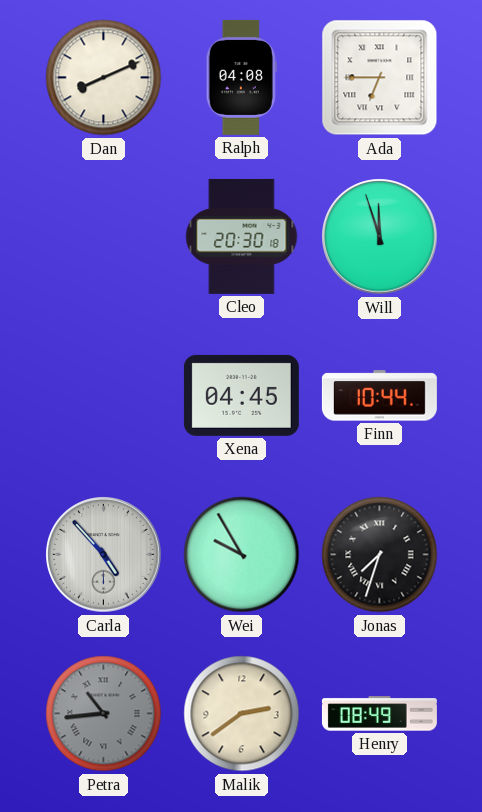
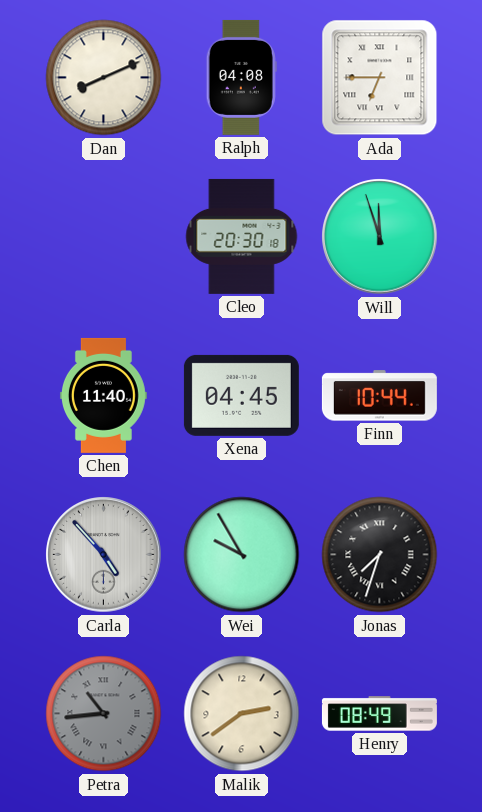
Chen: none -> 11:40 (103, 395)
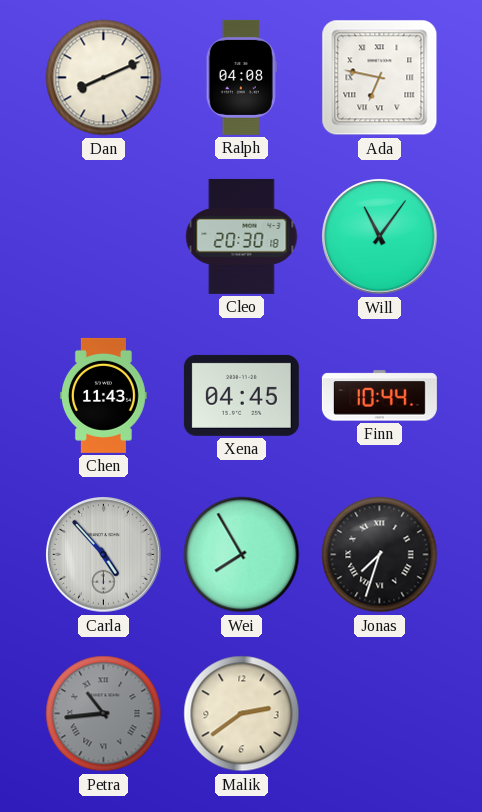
Ada: 6:45 -> 6:47 (380, 78)
Will: 11:57 -> 11:06 (380, 237)
Chen: 11:40 -> 11:43 (103, 395)
Wei: 9:55 -> 7:55 (242, 555)
Henry: 08:49 -> none (379, 714)
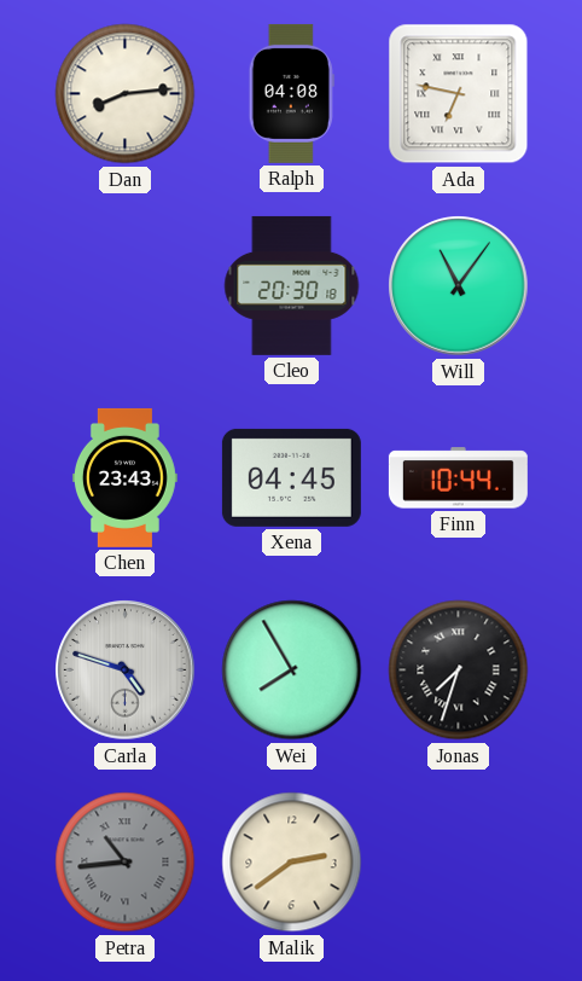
Dan: 8:11 -> 8:14 (126, 94)
Chen: 11:43 -> 23:43 (124, 477)
Carla: 4:53 -> 4:48 (126, 671)
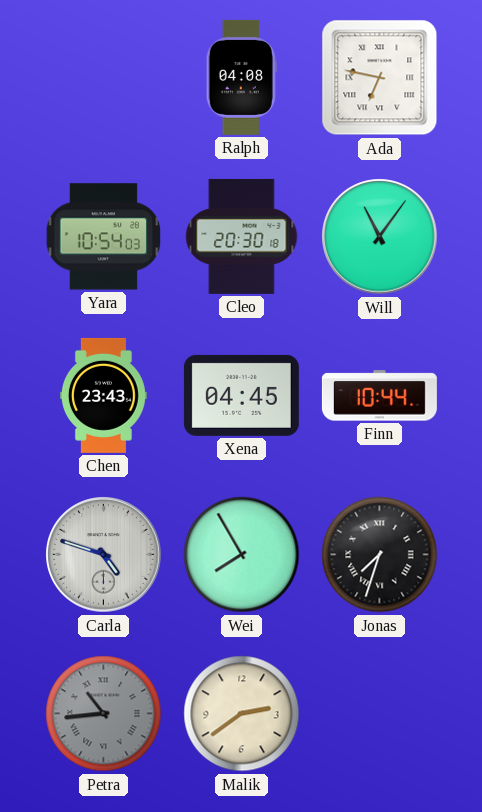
Dan: 8:14 -> none (126, 94)
Yara: none -> 10:54 (104, 237)
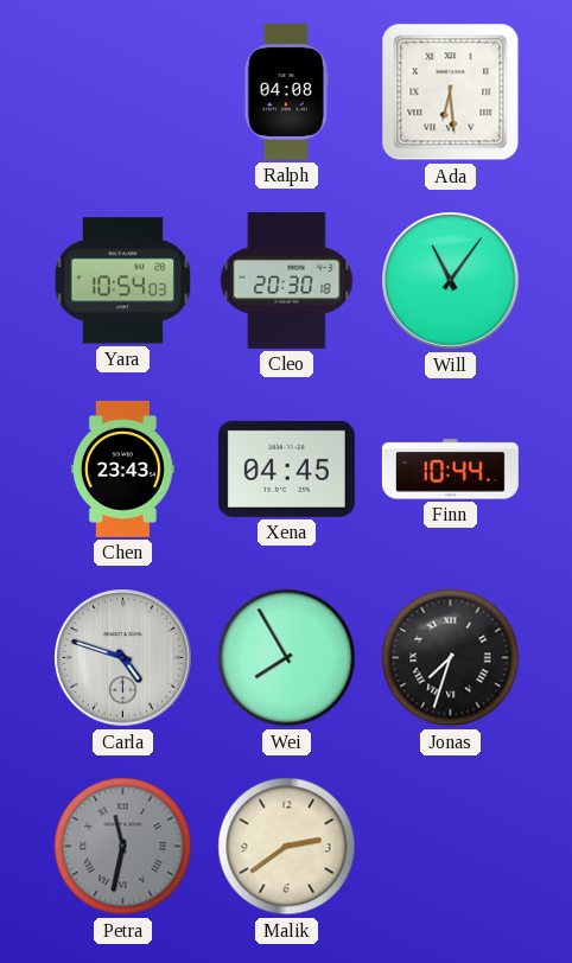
Ada: 6:47 -> 6:29 (451, 93)
Petra: 10:44 -> 11:32 (123, 847)
